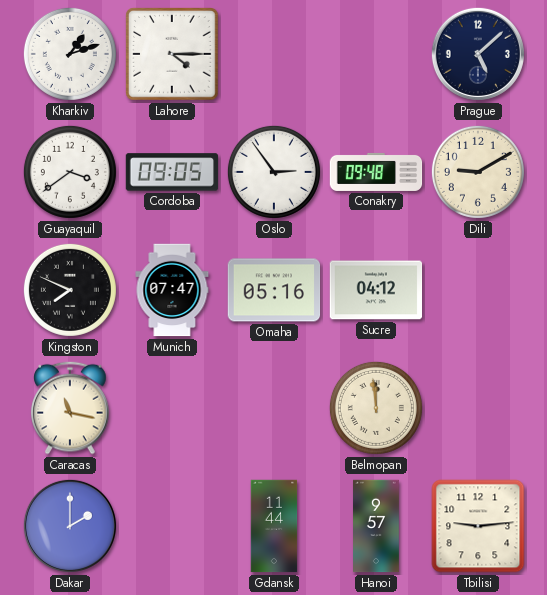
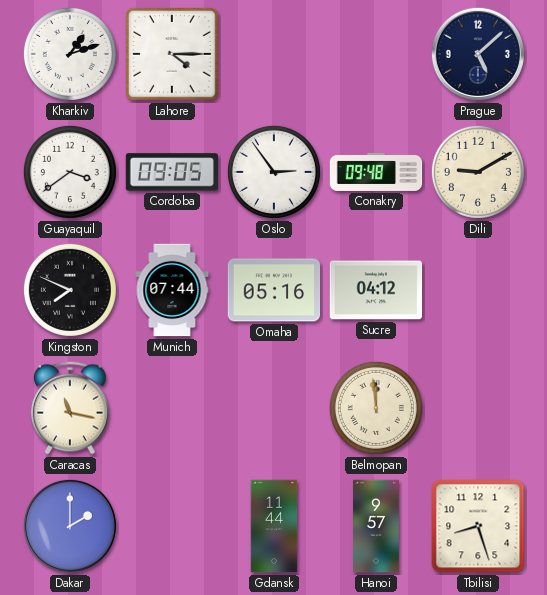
Munich: 07:47 -> 07:44 (172, 290)
Tbilisi: 9:14 -> 8:27 (478, 526)
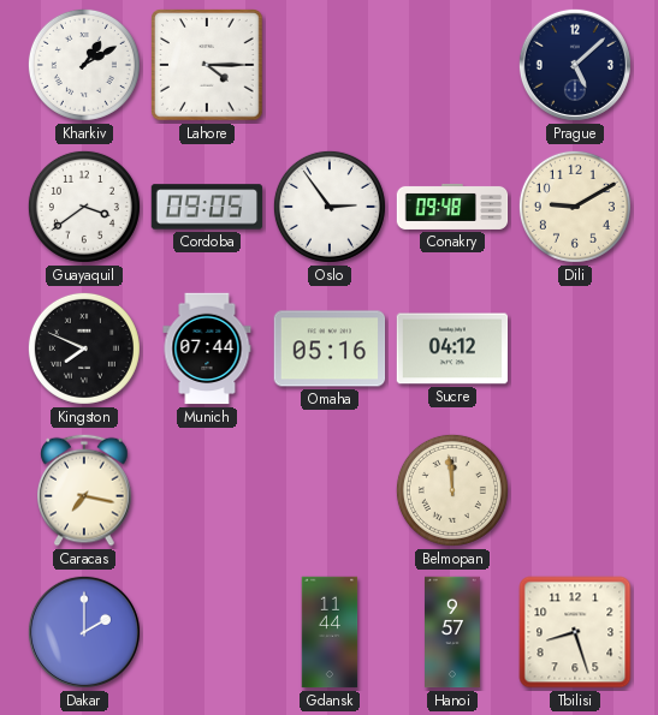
Kharkiv: 1:12 -> 1:10 (84, 65)
Caracas: 11:17 -> 7:17 (84, 490)
